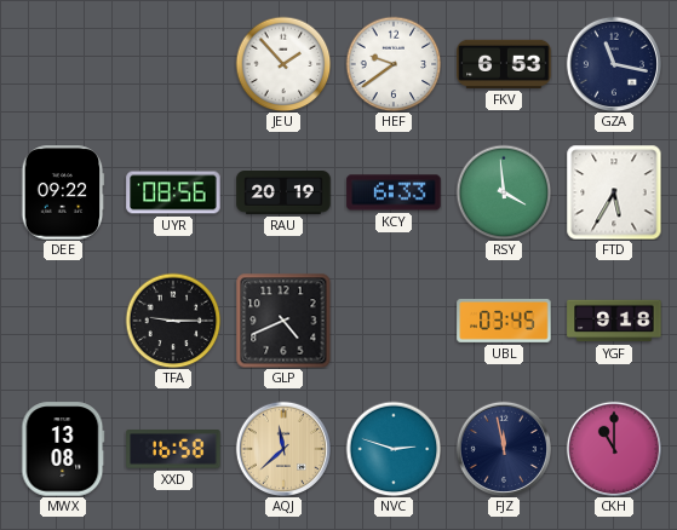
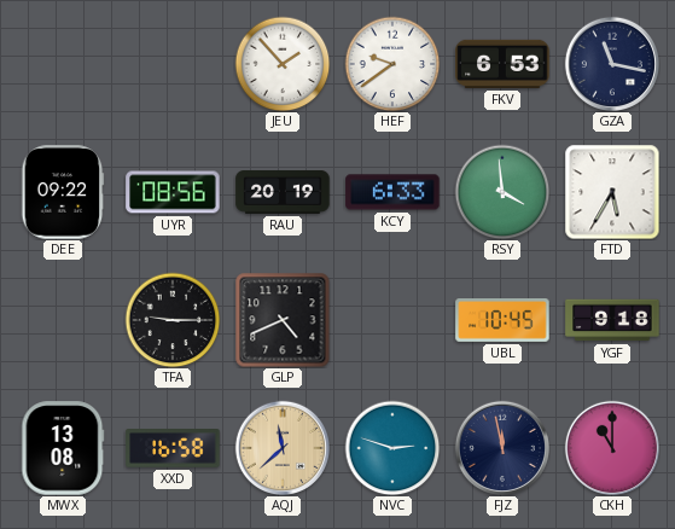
UBL: 03:45 -> 10:45 (502, 321)
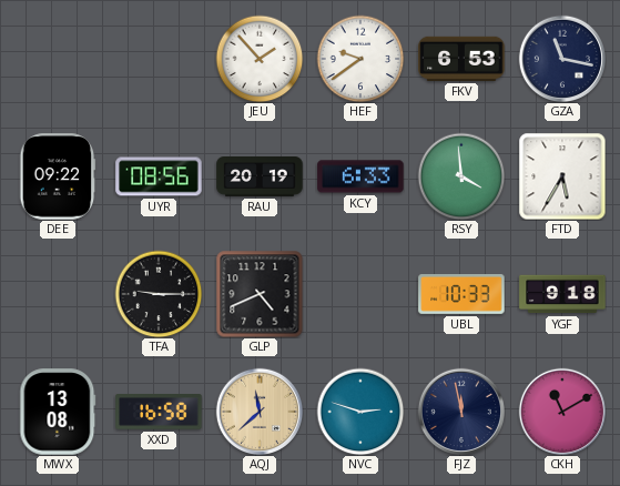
UBL: 10:45 -> 10:33 (461, 295)
CKH: 11:00 -> 11:10 (561, 411)
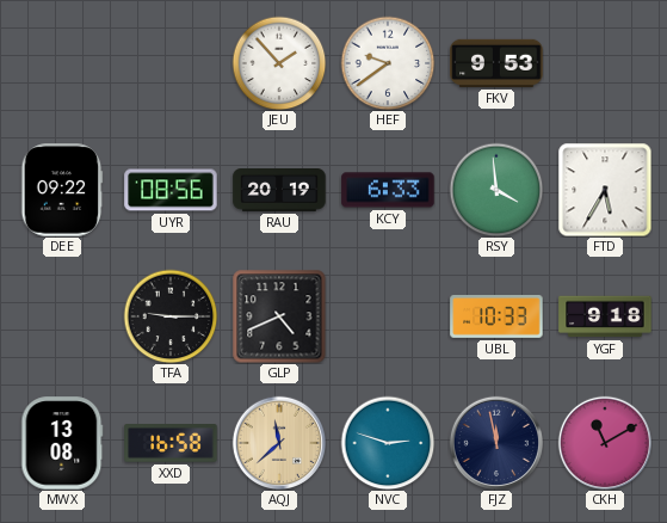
FKV: 6:53 -> 9:53 (496, 63)
GZA: 11:17 -> none (561, 58)
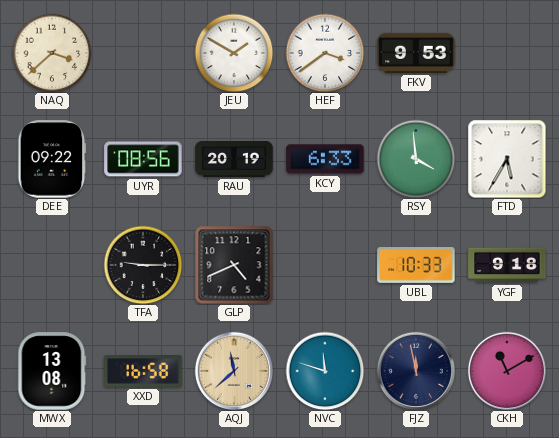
NAQ: none -> 3:38 (52, 53)
JEU: 1:53 -> 1:50 (234, 53)
HEF: 9:39 -> 3:39 (325, 53)
NVC: 2:48 -> 11:48 (325, 371)
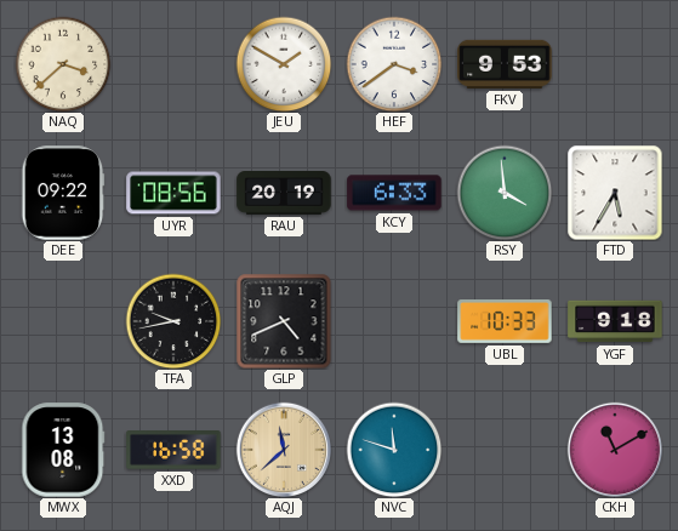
TFA: 9:15 -> 9:43 (173, 321)
FJZ: 11:58 -> none (415, 370)
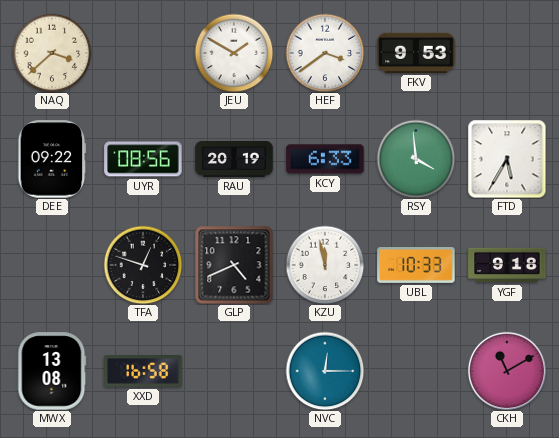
TFA: 9:43 -> 12:48 (143, 265)
KZU: none -> 11:58 (325, 265)
AQJ: 11:38 -> none (283, 449)
NVC: 11:48 -> 12:15 (325, 371)
